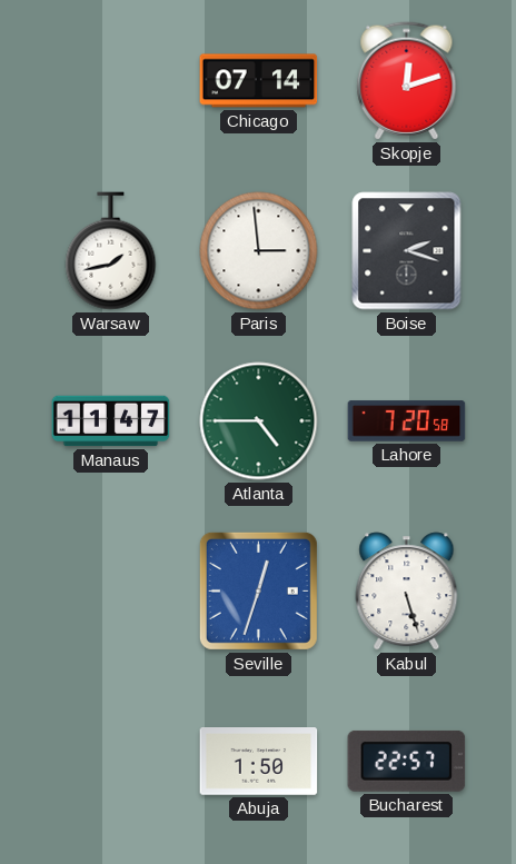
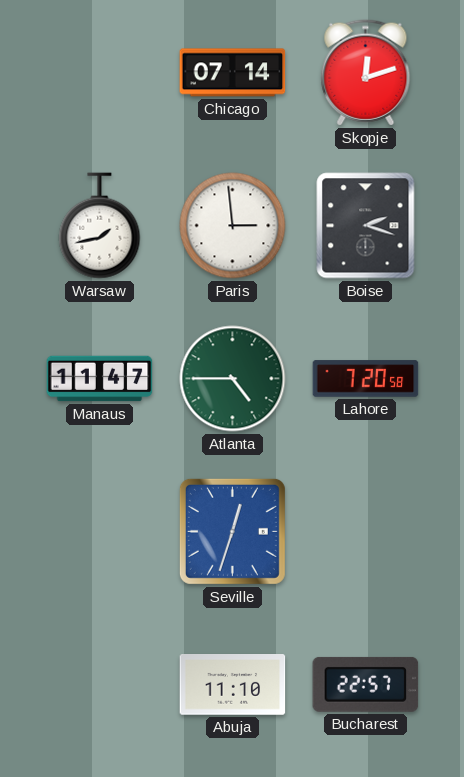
Kabul: 5:27 -> none (407, 592)
Abuja: 1:50 -> 11:10 (233, 685)
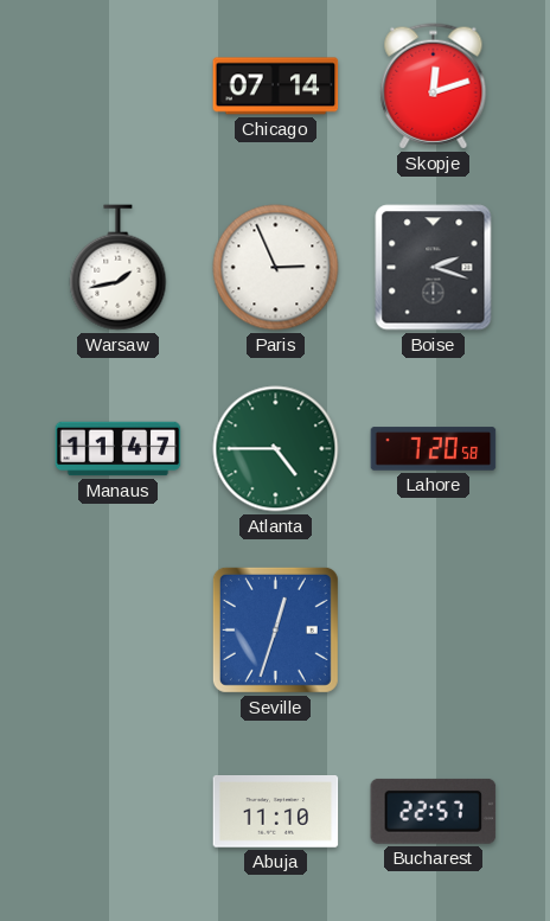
Paris: 2:59 -> 2:56 (276, 268)
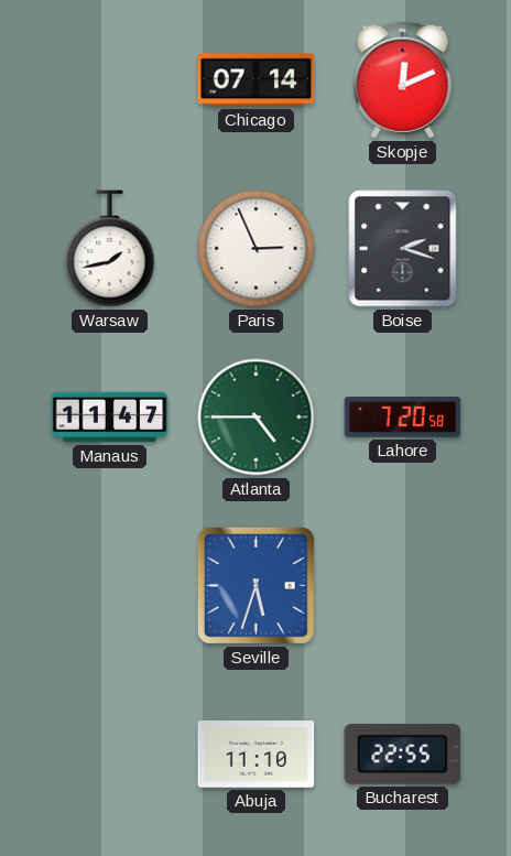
Skopje: 12:12 -> 12:11 (403, 80)
Seville: 12:33 -> 5:33 (255, 585)
Bucharest: 22:57 -> 22:55 (403, 754)
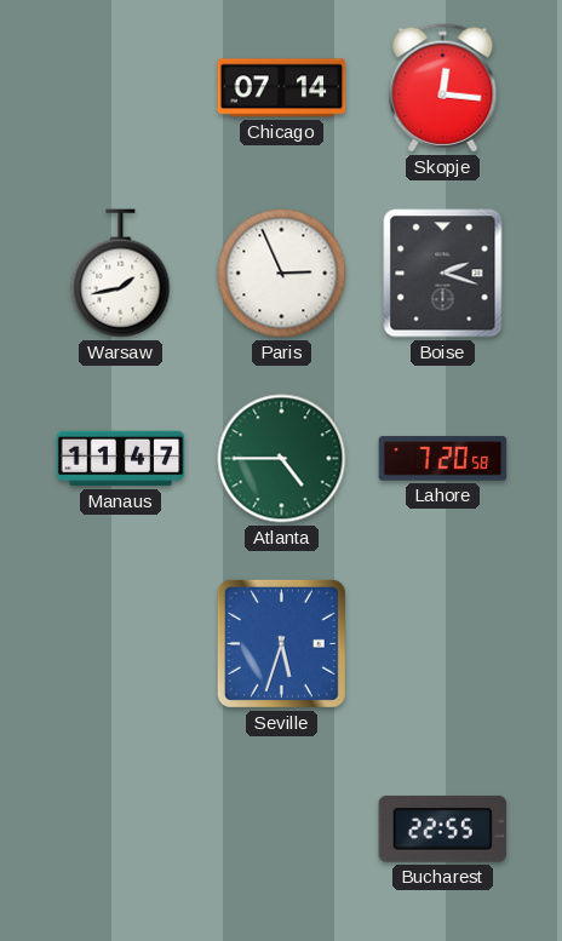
Skopje: 12:11 -> 12:16 (443, 88)
Abuja: 11:10 -> none (257, 755)
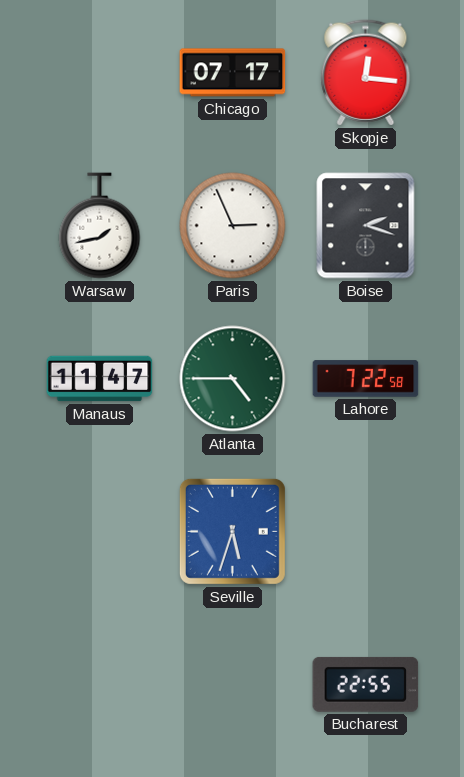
Chicago: 07:14 -> 07:17 (233, 73)
Lahore: 7:20 -> 7:22 (366, 379)
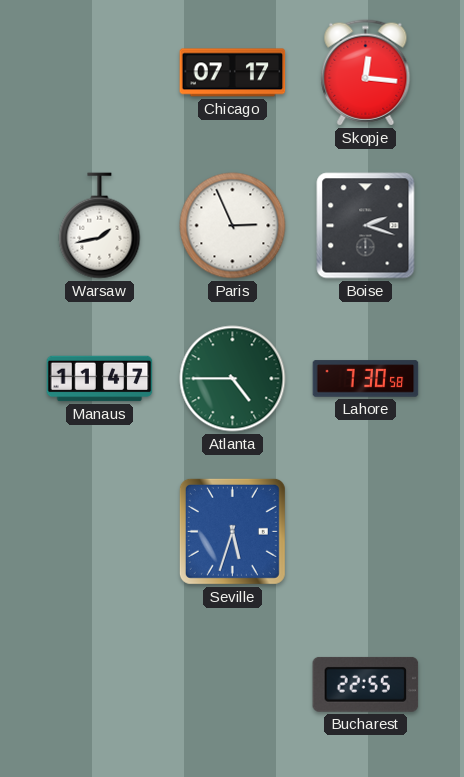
Lahore: 7:22 -> 7:30 (366, 379)
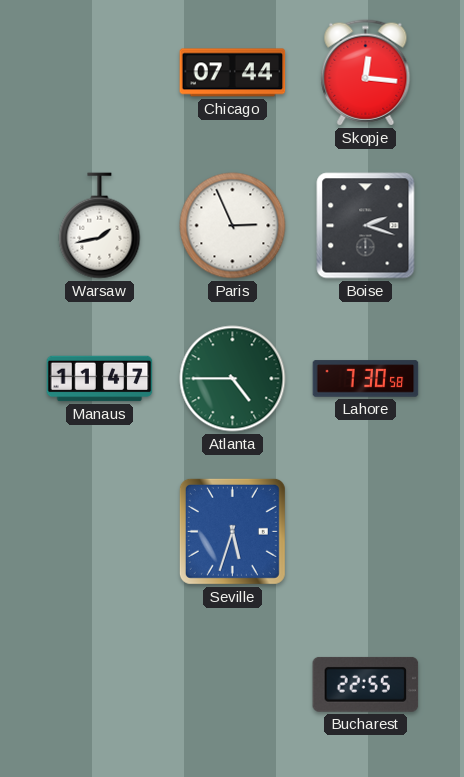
Chicago: 07:17 -> 07:44 (233, 73)
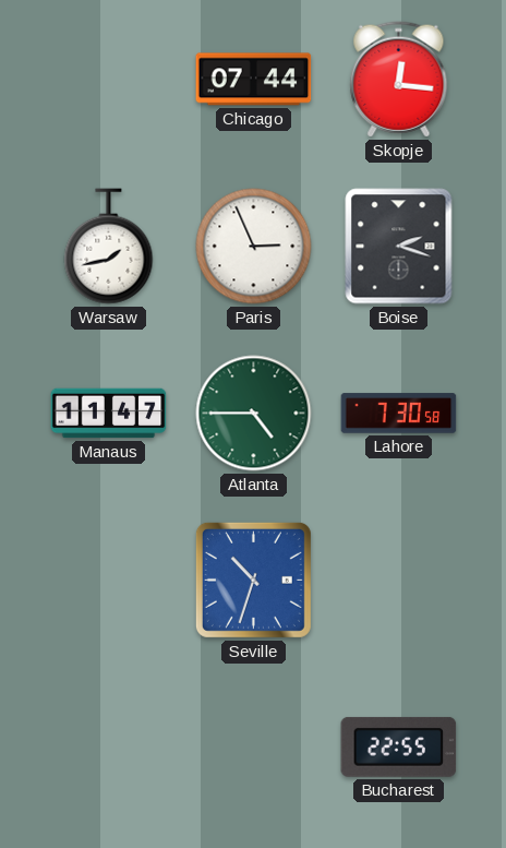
Seville: 5:33 -> 10:33 (253, 580)
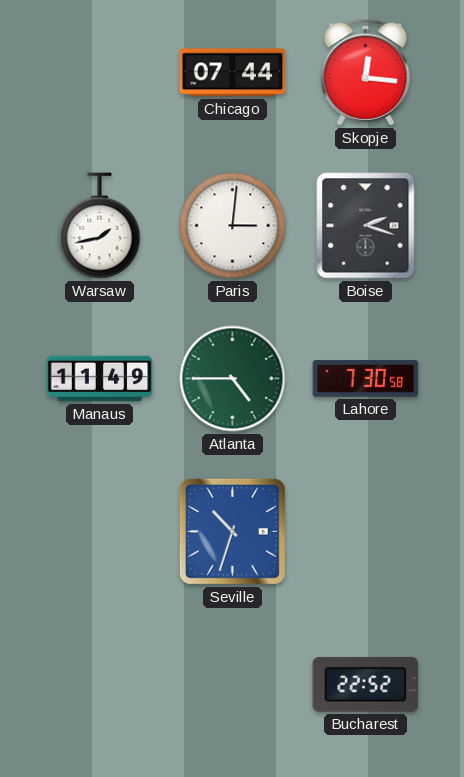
Paris: 2:56 -> 3:01 (233, 226)
Manaus: 11:47 -> 11:49 (100, 379)
Bucharest: 22:55 -> 22:52 (366, 684)
